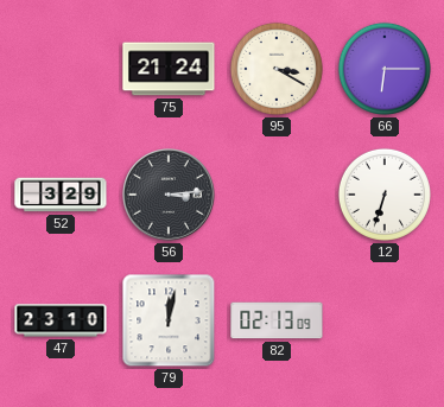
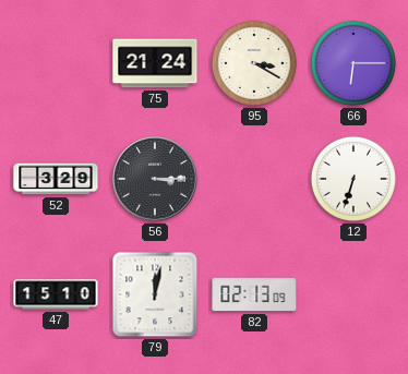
56: 3:14 -> 3:15 (155, 179)
47: 23:10 -> 15:10 (56, 294)
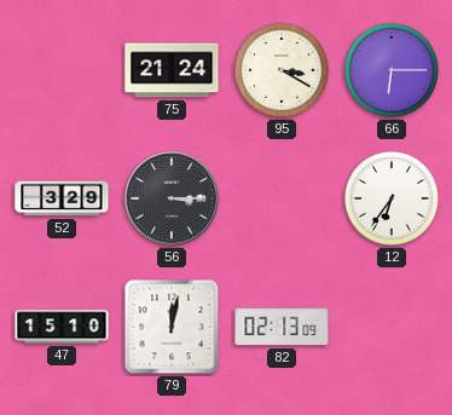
12: 6:33 -> 6:36 (392, 198)
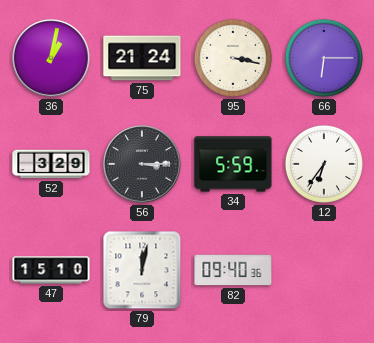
36: none -> 1:02 (51, 58)
95: 3:20 -> 3:17 (233, 58)
34: none -> 5:59 (233, 164)
82: 02:13 -> 09:40 (233, 270)
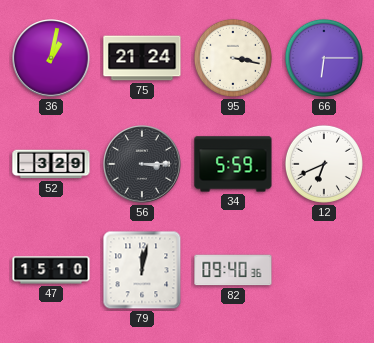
12: 6:36 -> 6:41 (324, 164)
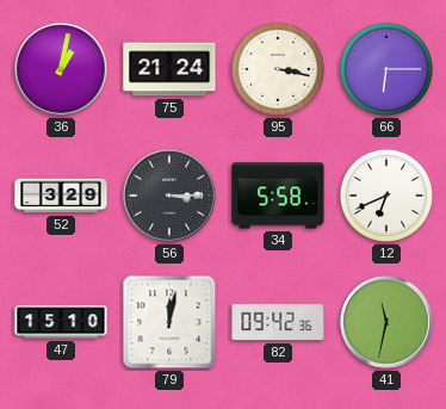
34: 5:59 -> 5:58 (278, 196)
82: 09:40 -> 09:42 (278, 322)
41: none -> 11:32 (386, 322)
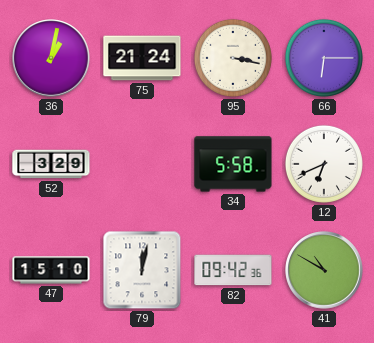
56: 3:15 -> none (169, 196)
41: 11:32 -> 10:50 (324, 270)
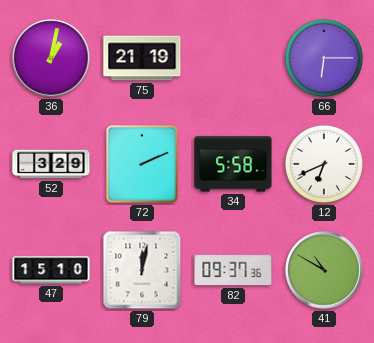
75: 21:24 -> 21:19 (142, 58)
95: 3:17 -> none (233, 58)
72: none -> 2:11 (142, 164)
82: 09:42 -> 09:37 (233, 270)
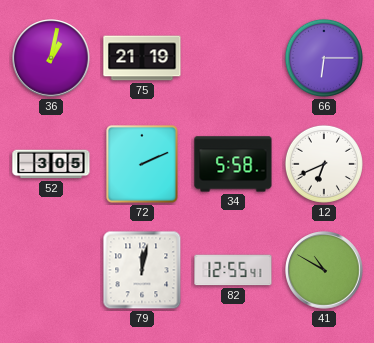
52: 3:29 -> 3:05 (51, 164)
47: 15:10 -> none (51, 270)
82: 09:37 -> 12:55 (233, 270)
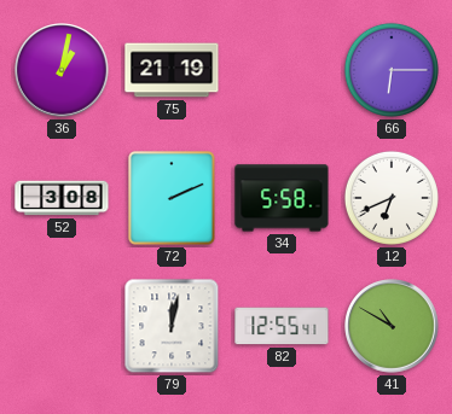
52: 3:05 -> 3:08 (62, 198)
